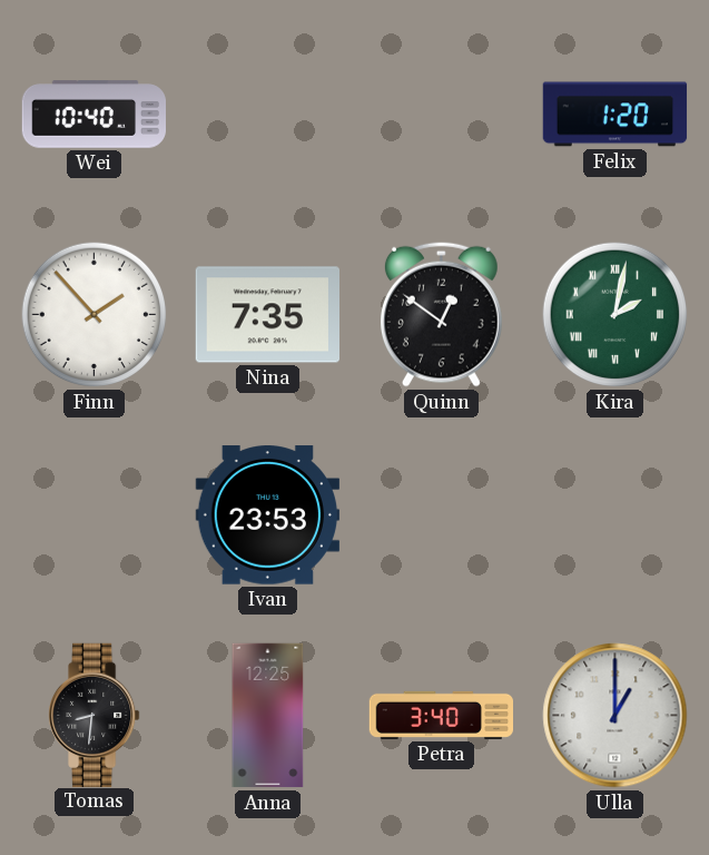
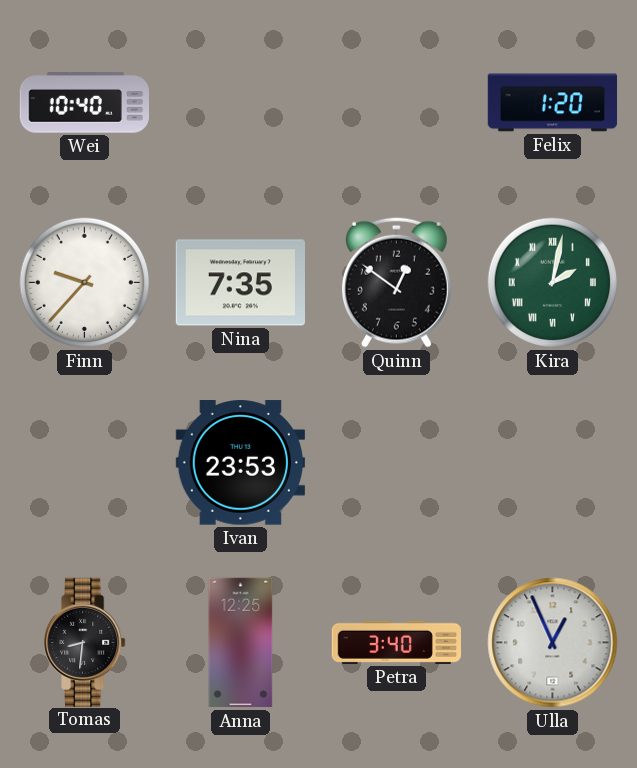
Finn: 1:53 -> 9:37 (85, 283)
Ulla: 1:00 -> 12:56 (553, 643)
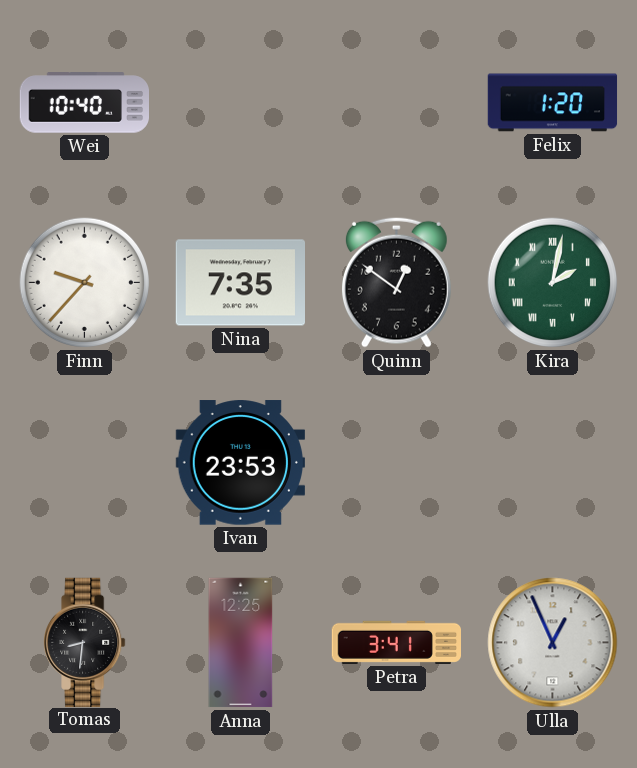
Petra: 3:40 -> 3:41 (397, 642)
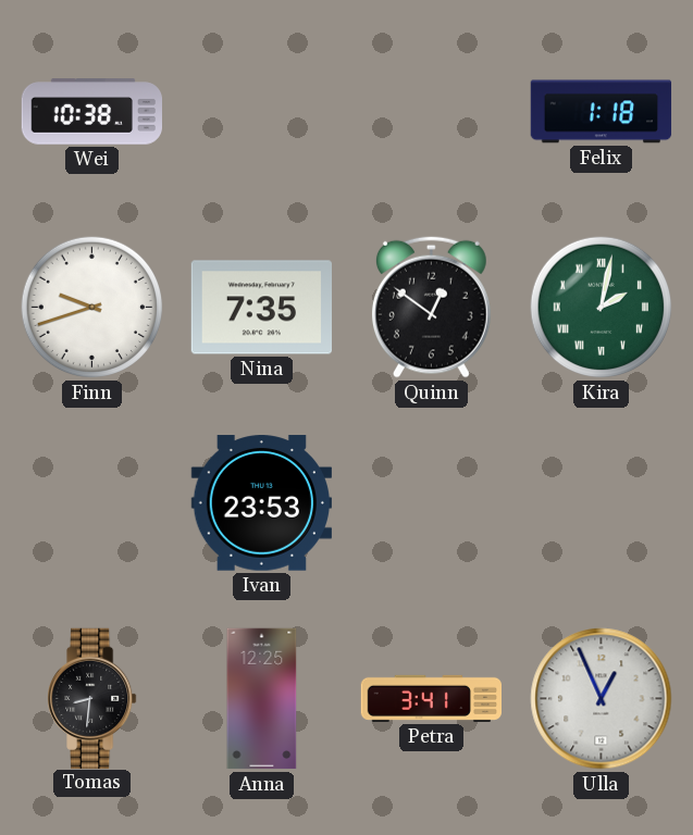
Wei: 10:40 -> 10:38 (91, 112)
Felix: 1:20 -> 1:18 (602, 112)
Finn: 9:37 -> 9:42 (92, 308)
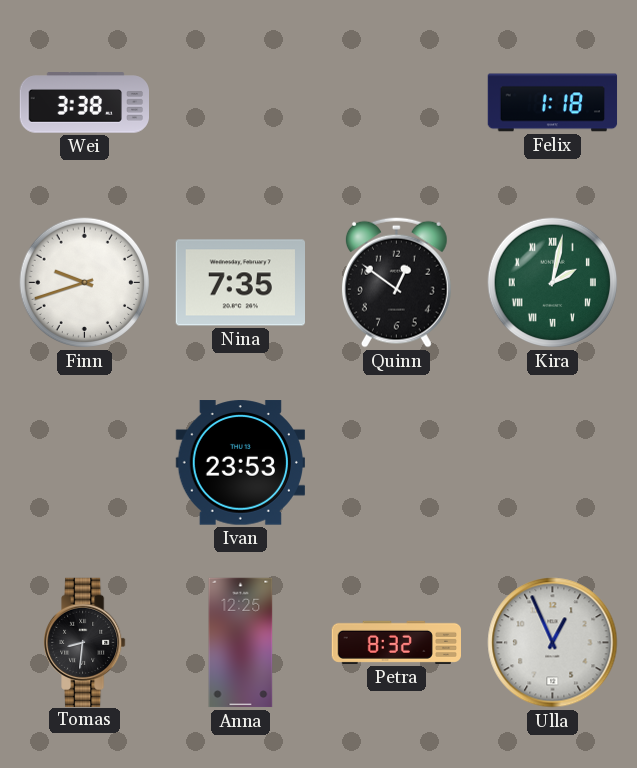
Wei: 10:38 -> 3:38 (84, 103)
Petra: 3:41 -> 8:32 (397, 642)
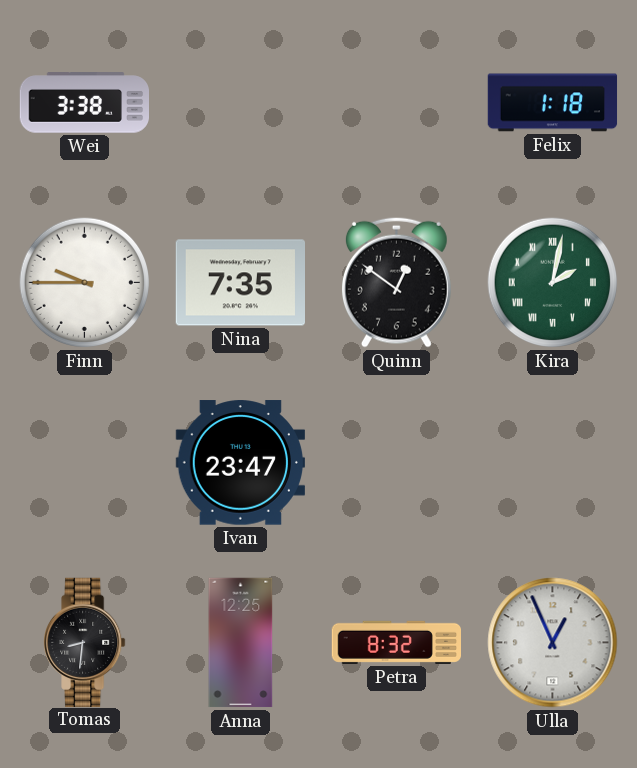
Finn: 9:42 -> 9:45 (85, 283)
Ivan: 23:53 -> 23:47 (240, 463)
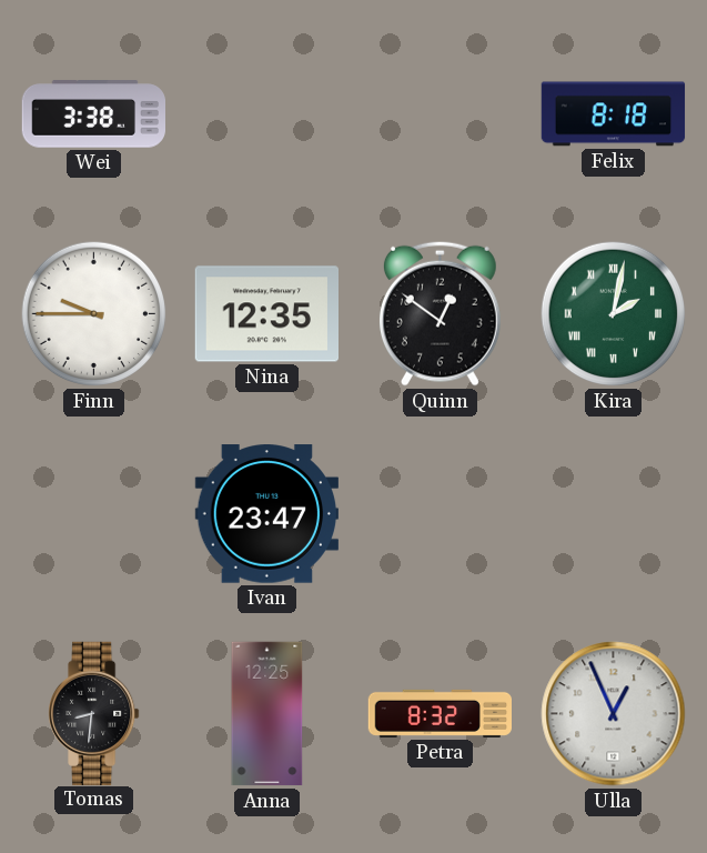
Felix: 1:18 -> 8:18 (614, 114)
Nina: 7:35 -> 12:35 (266, 314)
